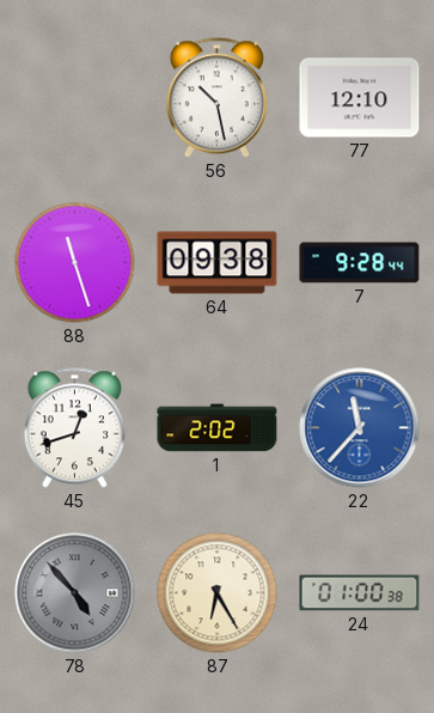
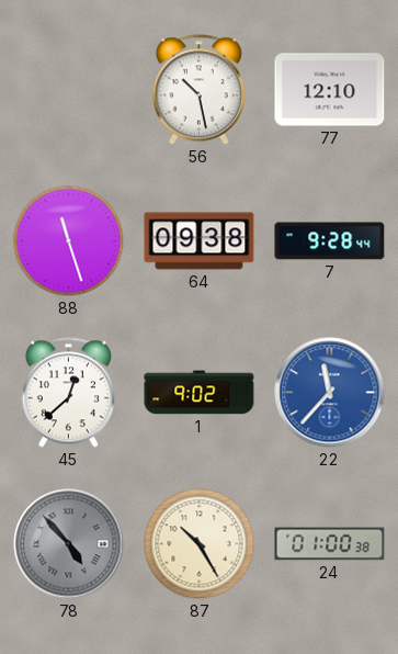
45: 12:42 -> 12:38 (68, 393)
1: 2:02 -> 9:02 (200, 393)
87: 6:25 -> 10:25 (200, 544)
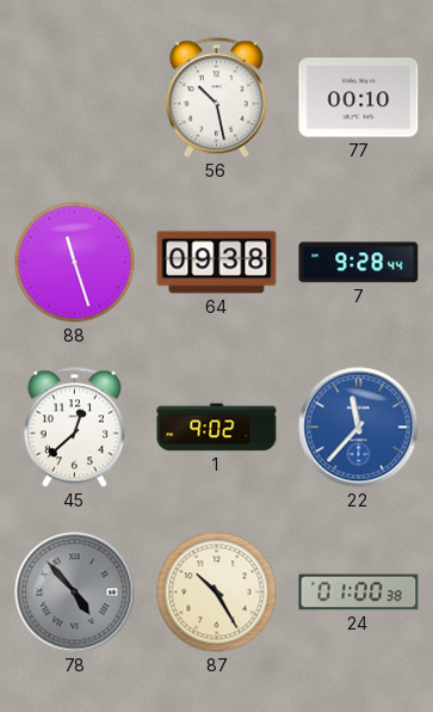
77: 12:10 -> 00:10 (359, 98)
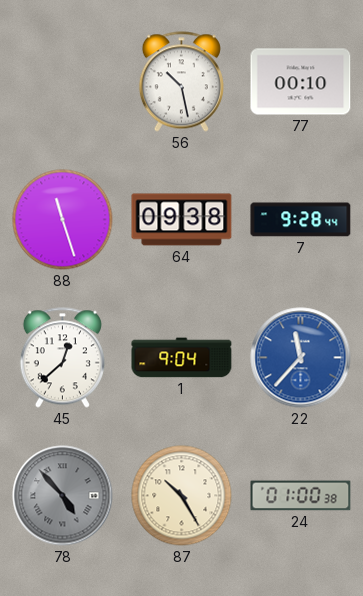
1: 9:02 -> 9:04 (182, 358)
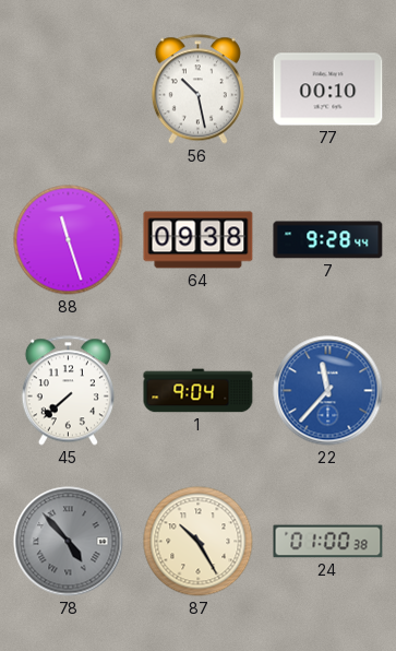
45: 12:38 -> 7:38 (68, 391)
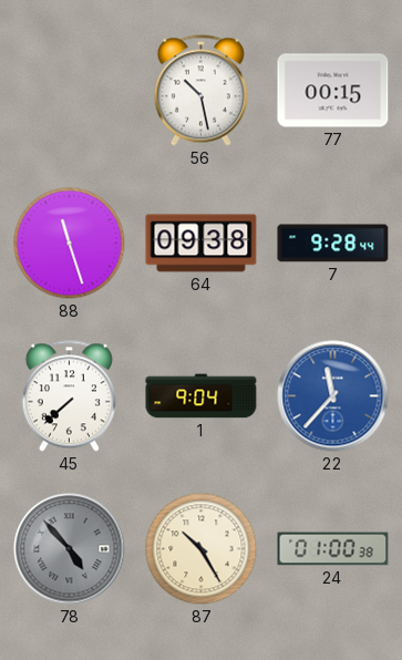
77: 00:10 -> 00:15 (333, 91)
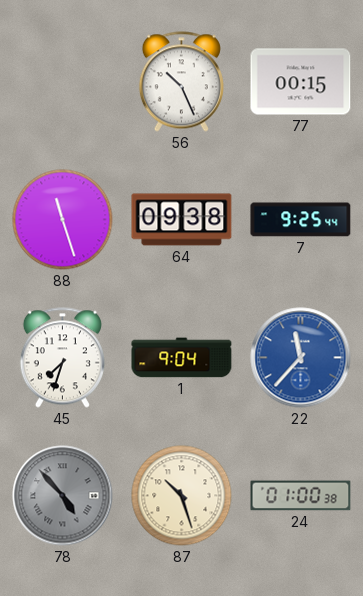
56: 10:28 -> 10:26 (181, 82)
7: 9:28 -> 9:25 (301, 220)
45: 7:38 -> 7:33 (62, 358)
87: 10:25 -> 10:27 (182, 496)
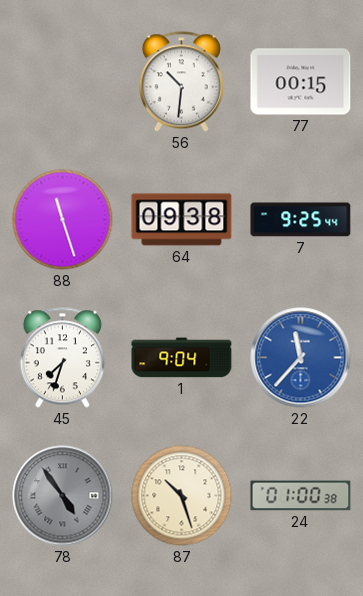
56: 10:26 -> 10:31 (181, 82)
78: 4:53 -> 4:54 (63, 496)
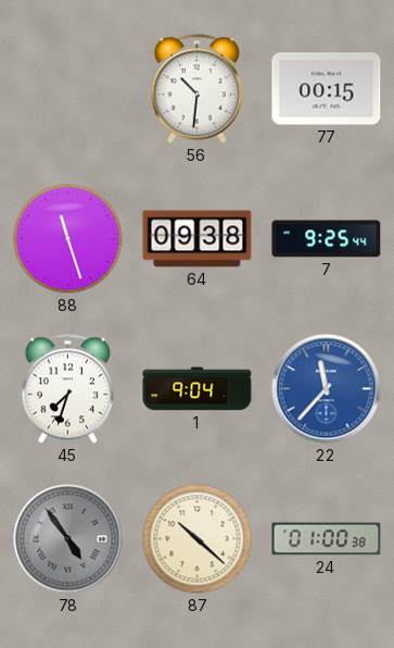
87: 10:27 -> 10:22 (198, 539)
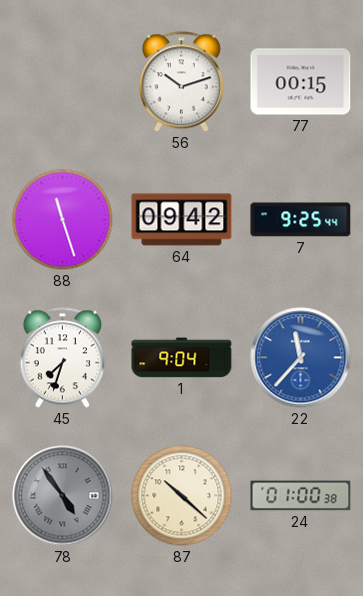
56: 10:31 -> 10:12 (181, 82)
64: 09:38 -> 09:42 (182, 220)
